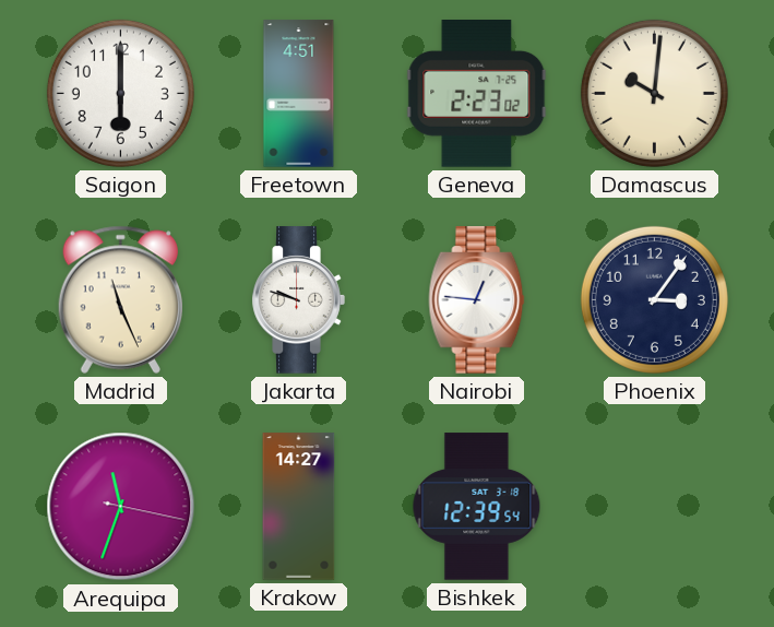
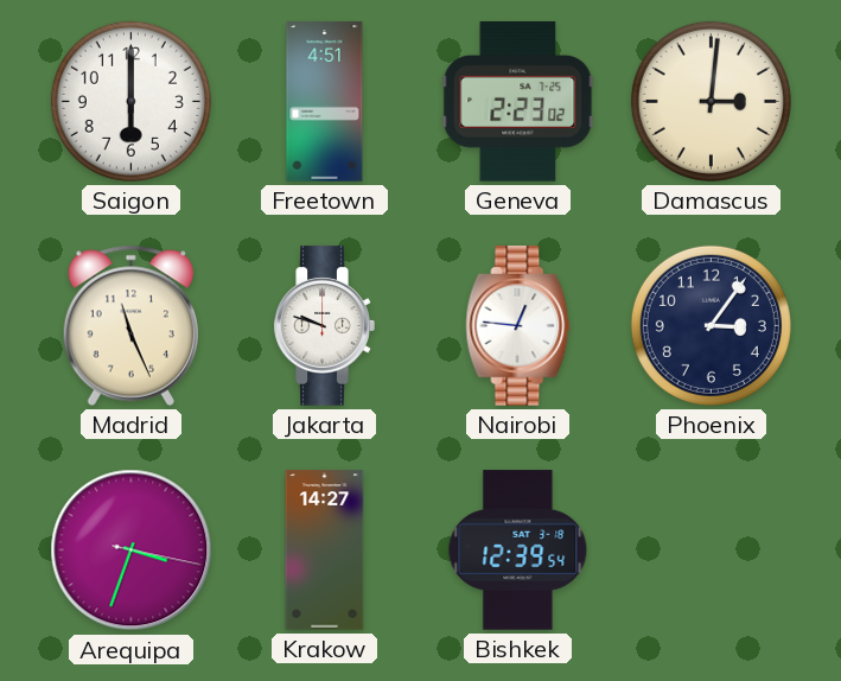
Damascus: 10:01 -> 3:01 (711, 101)
Arequipa: 11:33 -> 3:33 (132, 550)
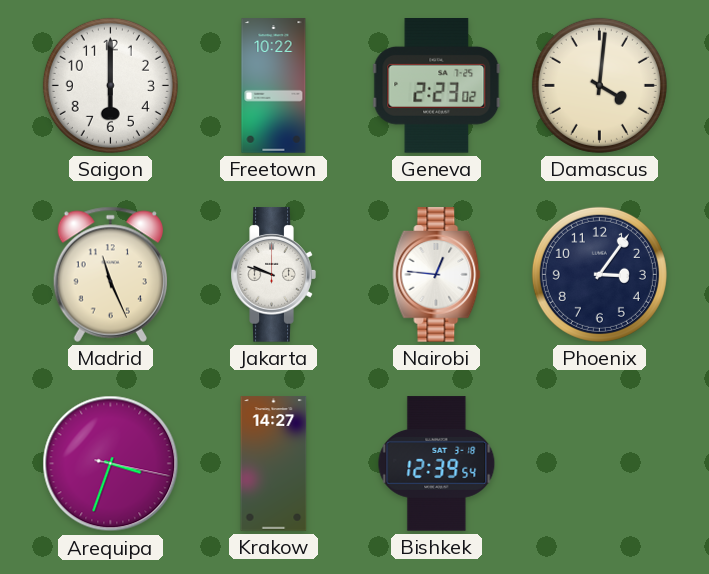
Freetown: 4:51 -> 10:22 (274, 86)
Damascus: 3:01 -> 4:01 (599, 85)
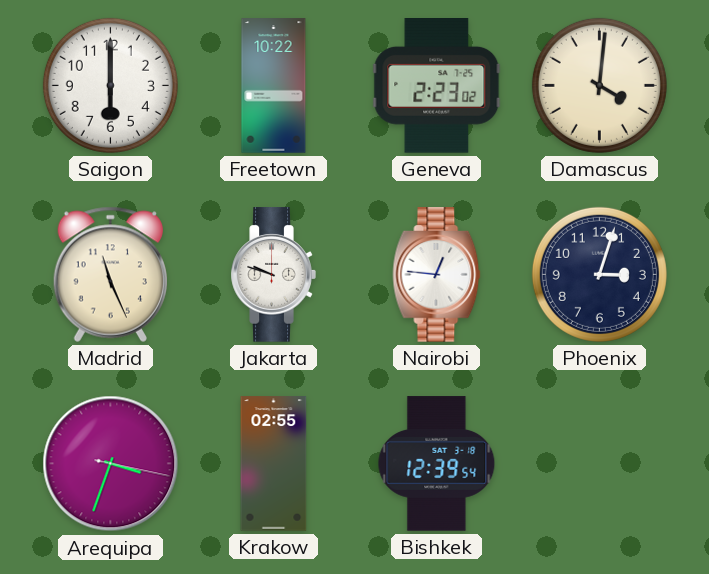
Phoenix: 3:06 -> 3:03 (599, 274)
Krakow: 14:27 -> 02:55 (274, 464)
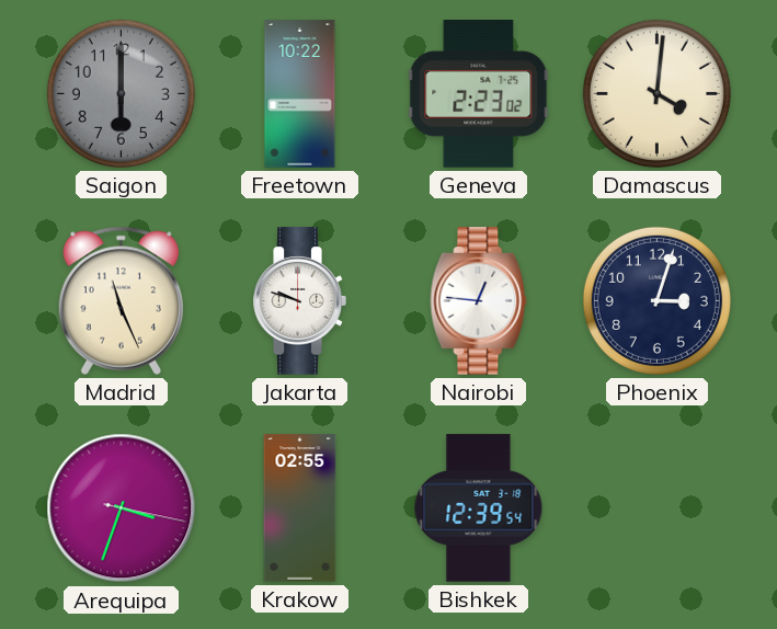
Saigon dial: white -> grey (121, 93)
